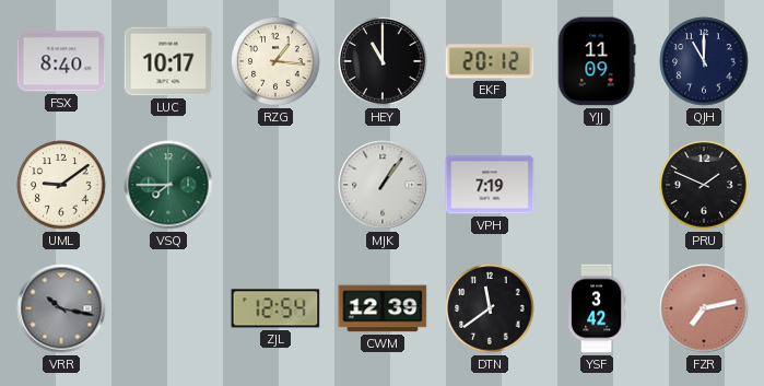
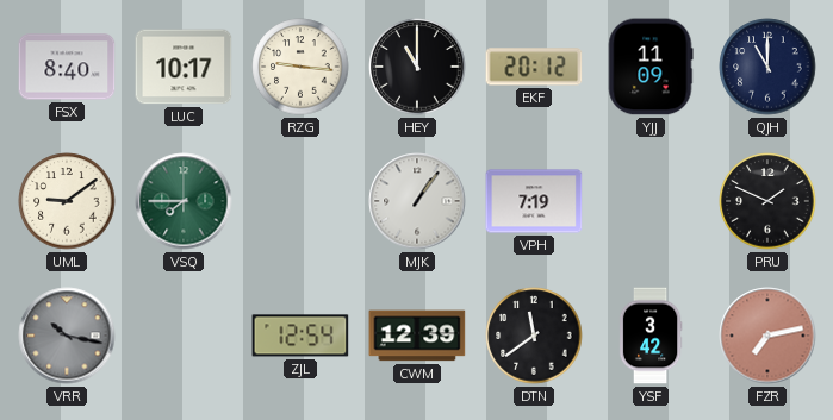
RZG: 1:16 -> 9:16 (300, 67)
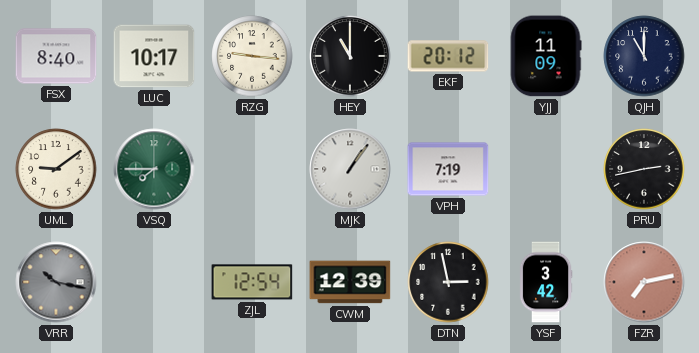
PRU: 1:49 -> 2:43 (644, 169)
DTN: 11:39 -> 2:58 (448, 282)
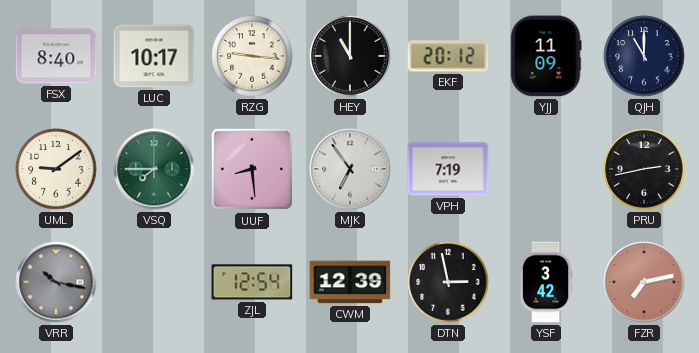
UUF: none -> 8:29 (252, 169)
MJK: 1:06 -> 6:54 (350, 169)
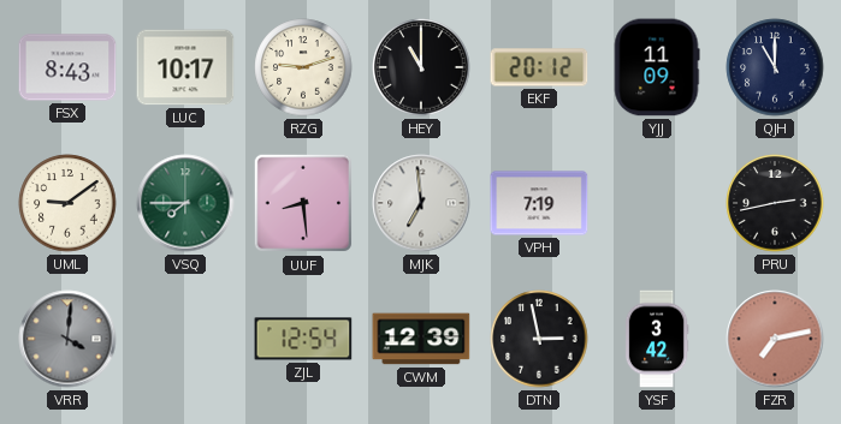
FSX: 8:40 -> 8:43 (67, 67)
RZG: 9:16 -> 9:12 (303, 67)
MJK: 6:54 -> 6:59 (421, 203)
VRR: 10:17 -> 4:01 (67, 339)
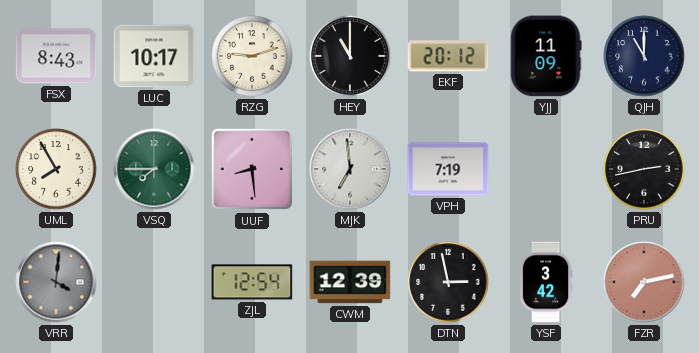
UML: 9:09 -> 7:55 (56, 169)
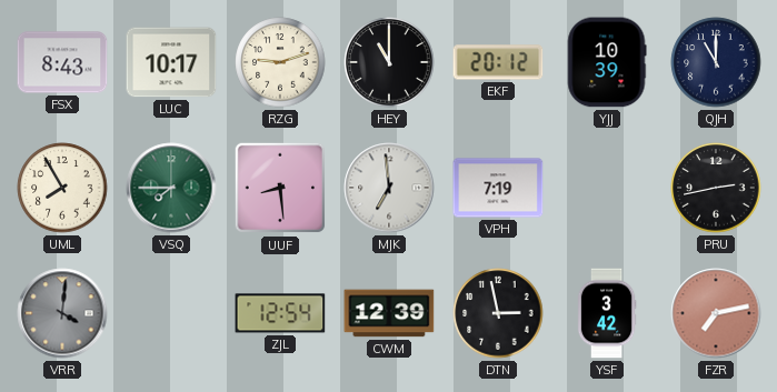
YJJ: 11:09 -> 10:39 (607, 62)
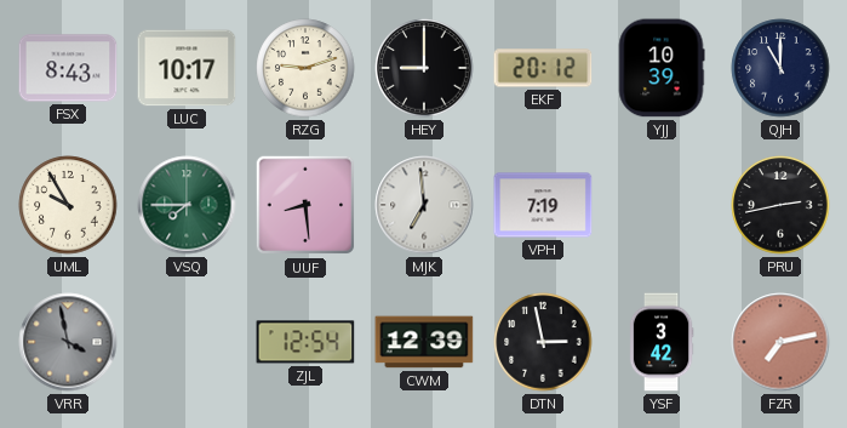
HEY: 11:00 -> 9:00 (424, 68)
UML: 7:55 -> 9:55 (68, 205)
VRR: 4:01 -> 3:58 (68, 342)
